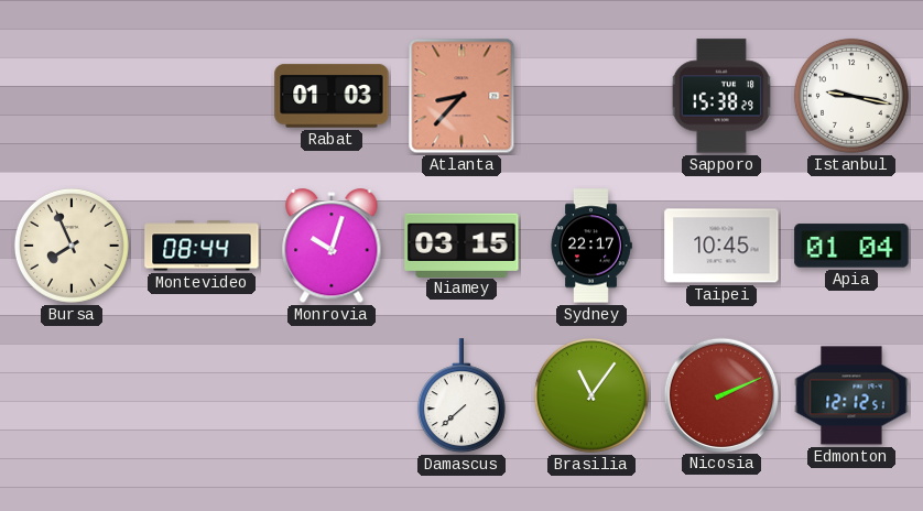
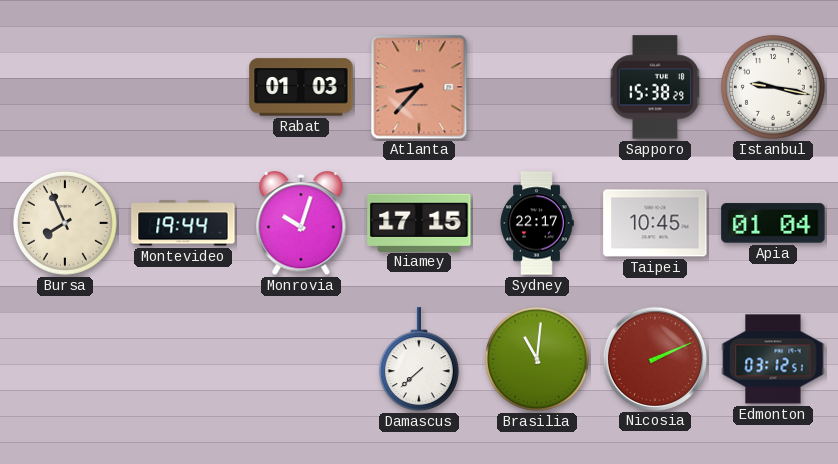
Montevideo: 08:44 -> 19:44 (183, 223)
Niamey: 03:15 -> 17:15 (419, 222)
Brasilia: 11:06 -> 11:01 (537, 359)
Edmonton: 12:12 -> 03:12 (773, 359)
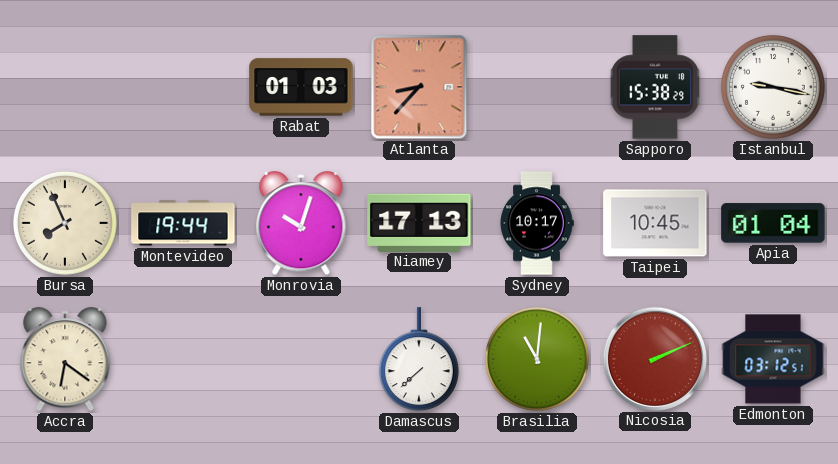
Niamey: 17:15 -> 17:13 (419, 222)
Sydney: 22:17 -> 10:17 (537, 223)
Accra: none -> 6:21 (65, 360)
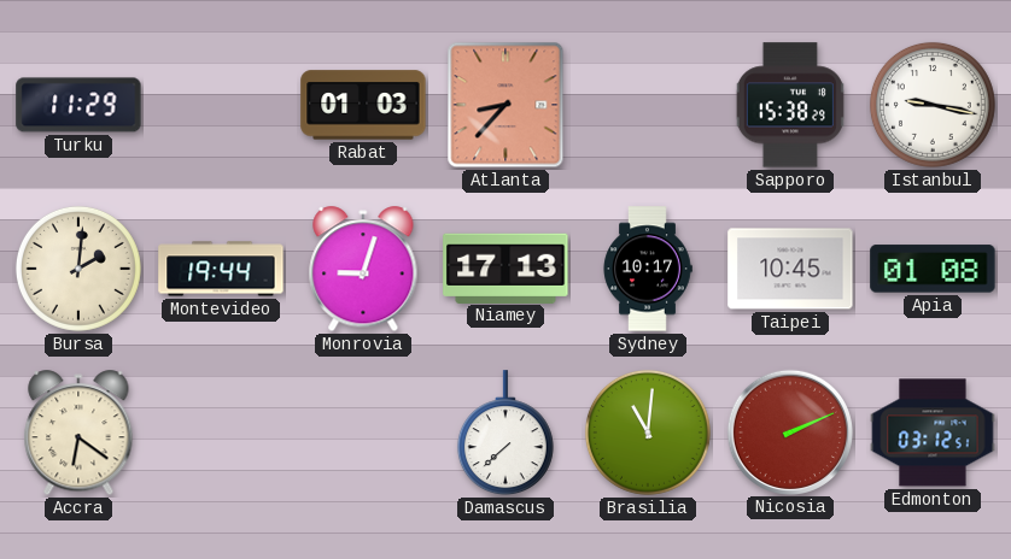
Turku: none -> 11:29 (78, 105)
Bursa: 7:56 -> 2:01 (78, 269)
Monrovia: 10:03 -> 9:03 (363, 270)
Apia: 01:04 -> 01:08 (933, 269)
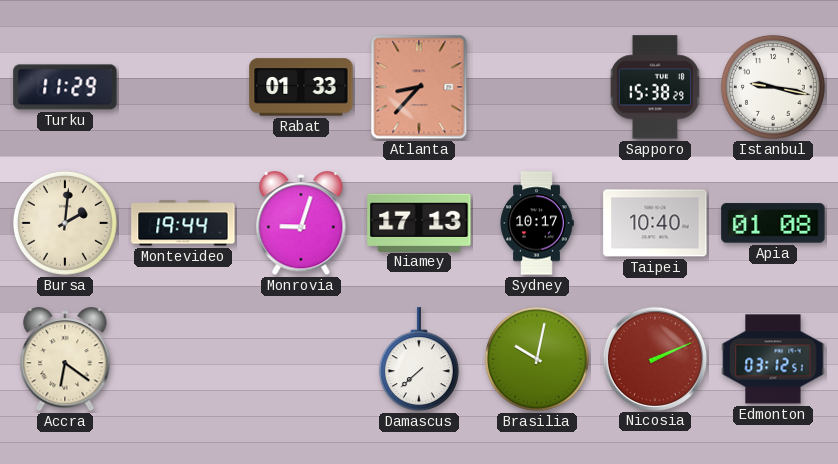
Rabat: 01:03 -> 01:33 (301, 87)
Taipei: 10:45 -> 10:40 (655, 223)
Brasilia: 11:01 -> 10:02 (537, 359)
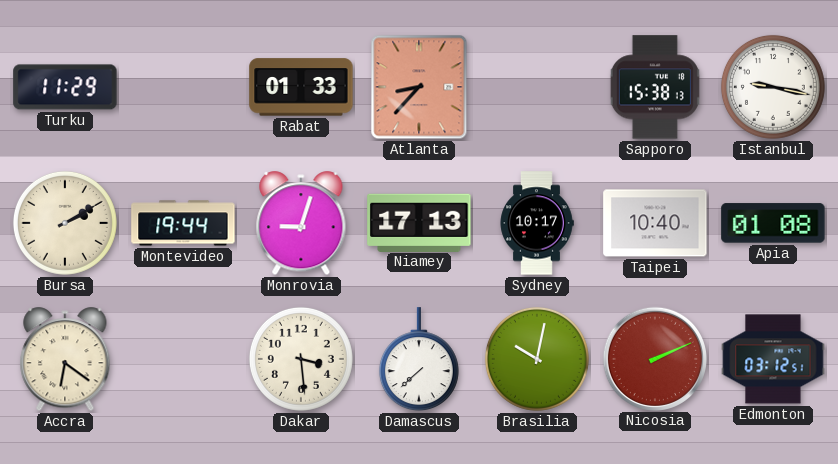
Sapporo: 15:38:29 -> 15:38:13 (655, 87)
Bursa: 2:01 -> 2:10 (65, 223)
Dakar: none -> 3:29 (301, 359)
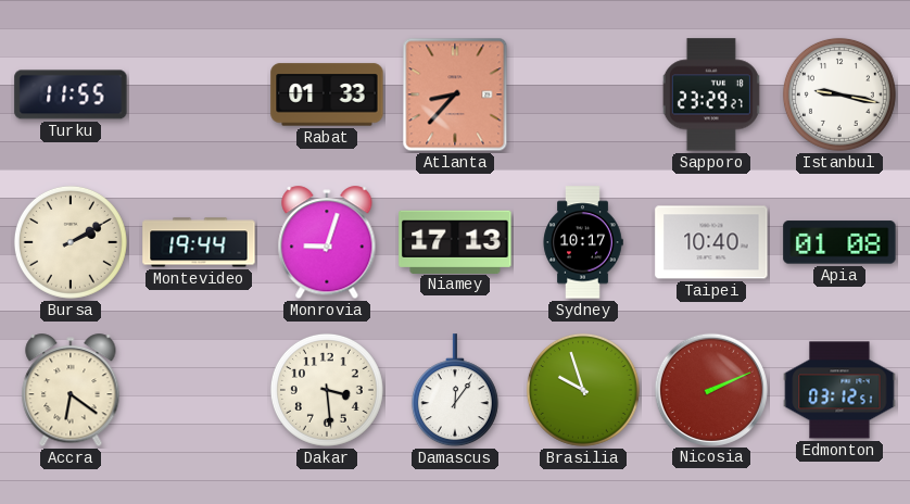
Turku: 11:29 -> 11:55 (71, 94)
Sapporo: 15:38 -> 23:29 (711, 94)
Damascus: 7:38 -> 12:06 (455, 391)
Brasilia: 10:02 -> 9:57 (583, 390)
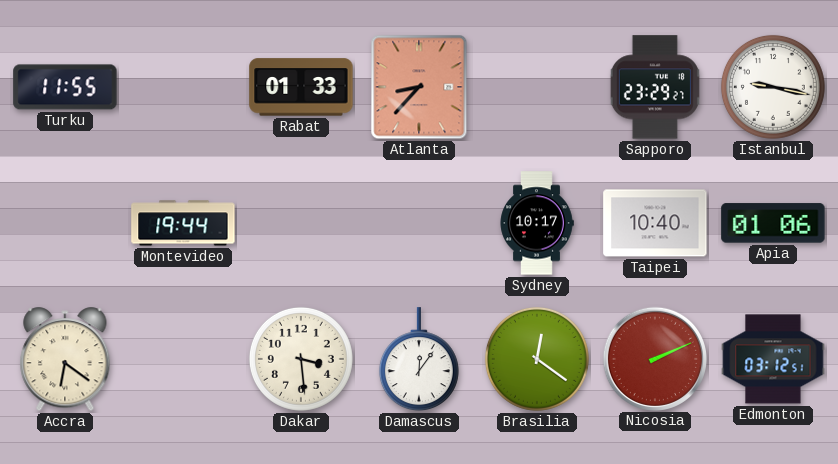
Bursa: 2:10 -> none (71, 242)
Monrovia: 9:03 -> none (327, 243)
Niamey: 17:13 -> none (455, 241)
Apia: 01:08 -> 01:06 (773, 223)
Brasilia: 9:57 -> 12:21 (537, 359)
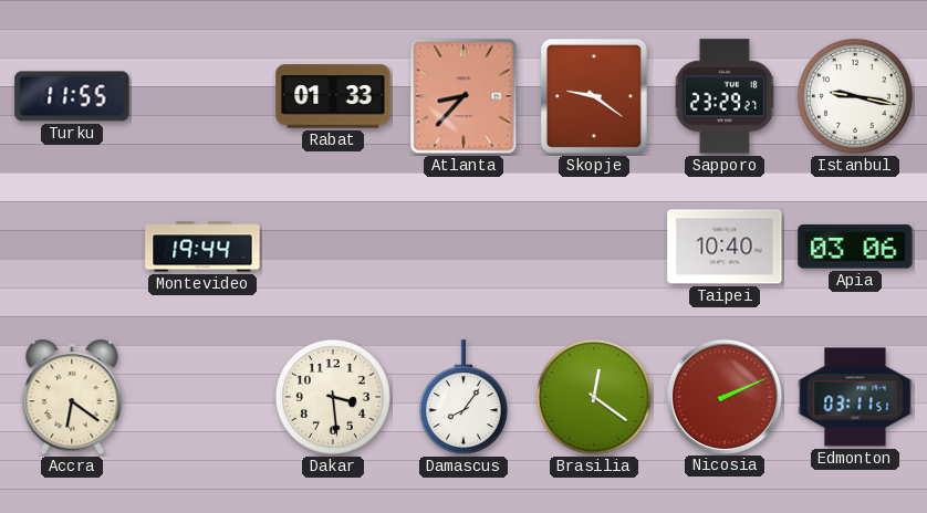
Skopje: none -> 9:21 (594, 96)
Sydney: 10:17 -> none (537, 223)
Apia: 01:06 -> 03:06 (855, 247)
Damascus: 12:06 -> 8:06 (463, 398)
Edmonton: 03:12 -> 03:11 (855, 397)
